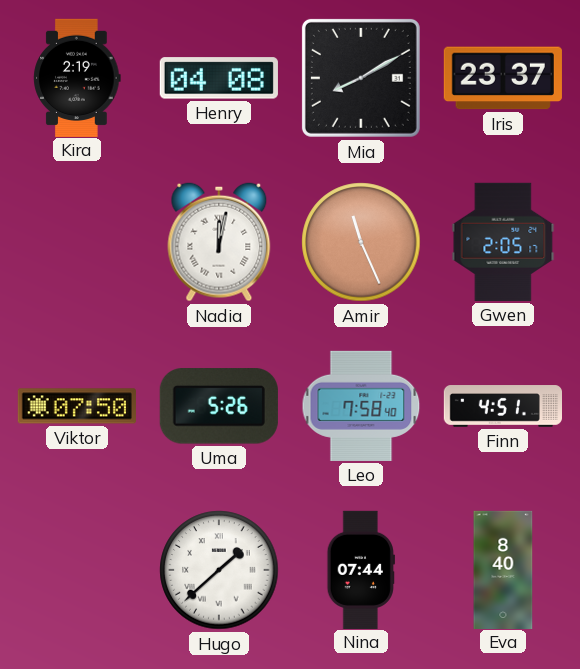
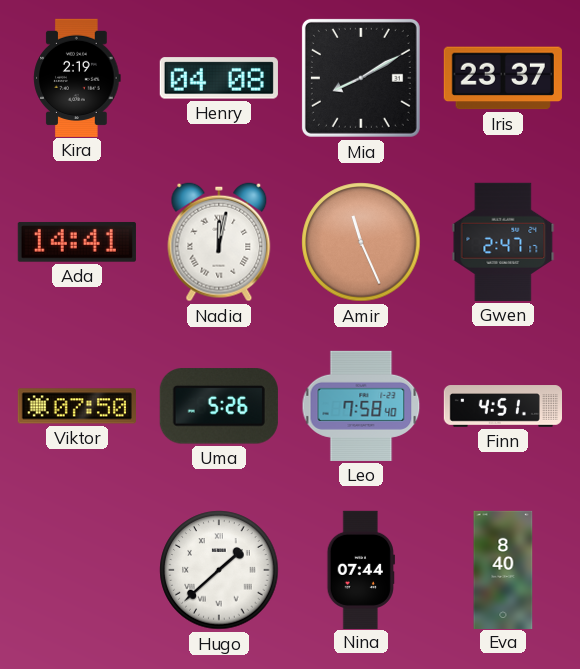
Ada: none -> 14:41 (77, 242)
Gwen: 2:05 -> 2:47 (503, 242)
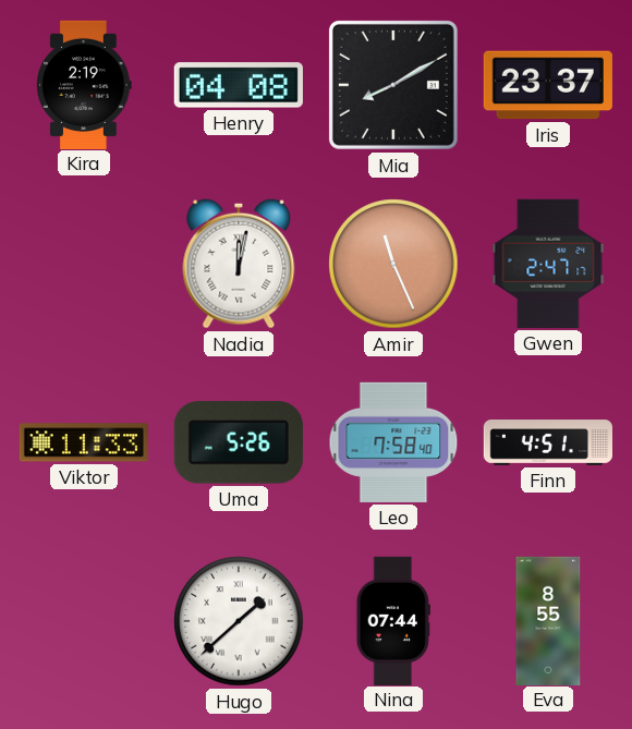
Ada: 14:41 -> none (77, 242)
Viktor: 07:50 -> 11:33 (84, 442)
Eva: 8:40 -> 8:55 (548, 620)
